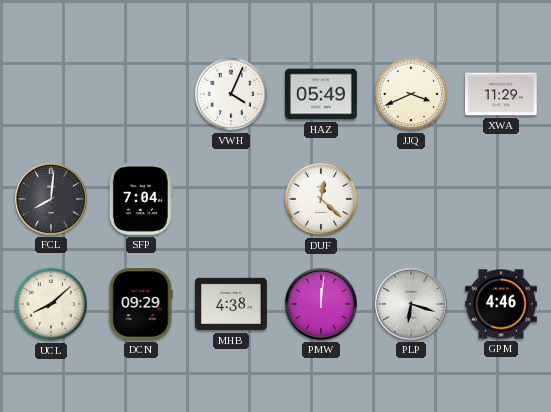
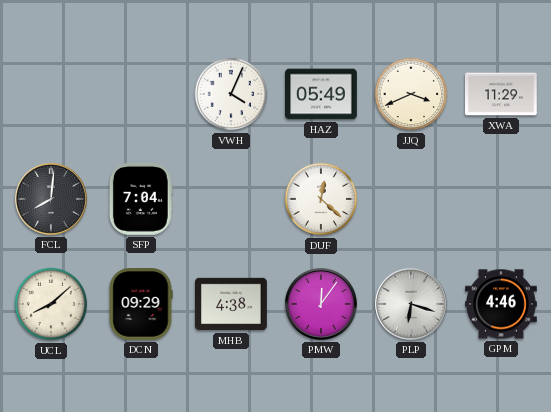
PMW: 12:01 -> 12:06 (321, 304)
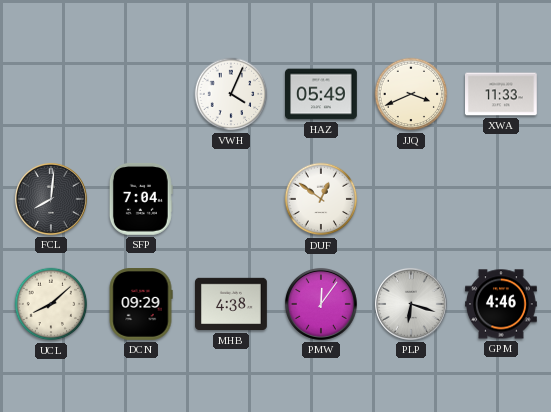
XWA: 11:29 -> 11:33 (502, 94)
DUF: 12:22 -> 12:51 (321, 199)
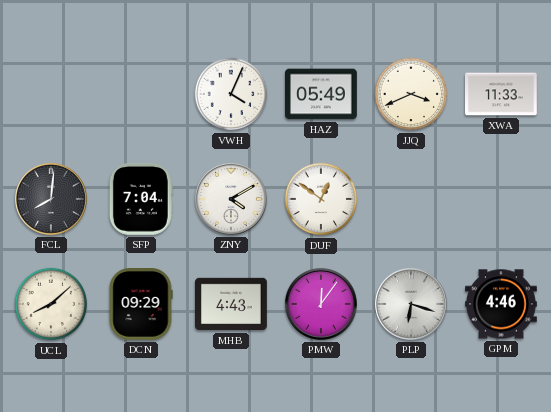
ZNY: none -> 4:10 (231, 199)
MHB: 4:38 -> 4:43 (232, 304)
